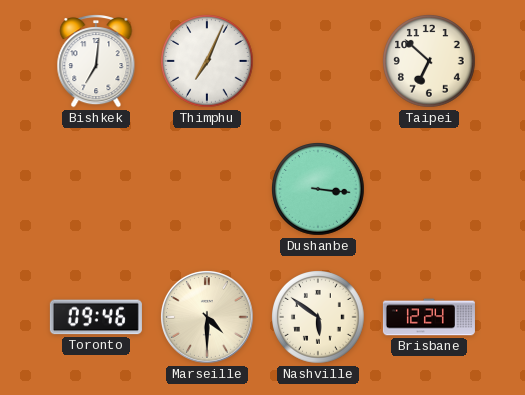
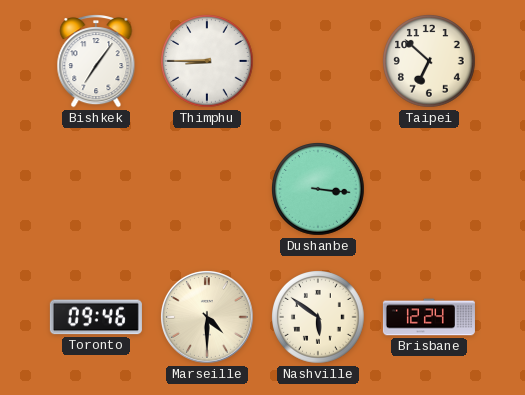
Bishkek: 7:01 -> 7:06 (96, 62)
Thimphu: 7:04 -> 8:45 (207, 61)
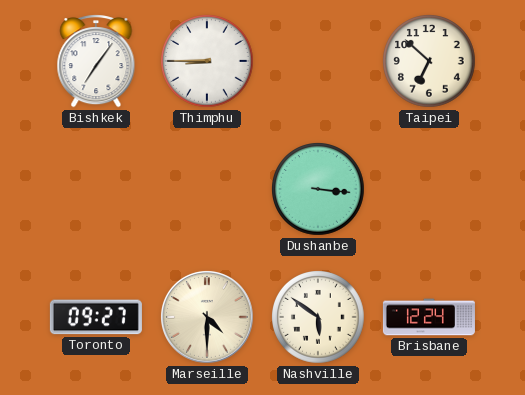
Toronto: 09:46 -> 09:27 (96, 317)
